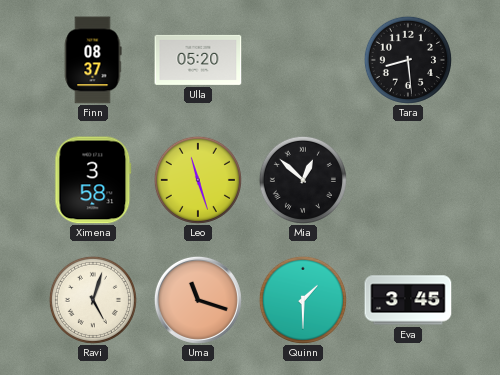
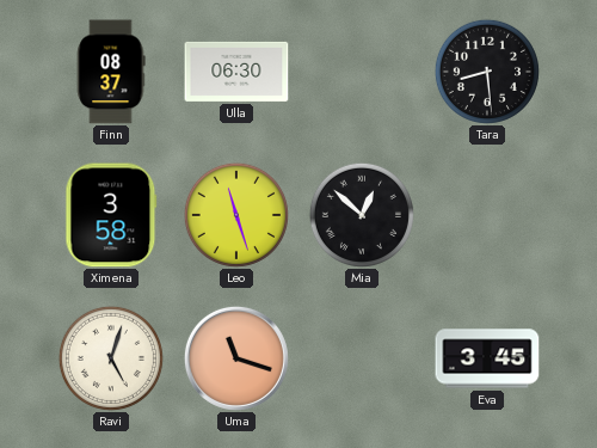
Ulla: 05:20 -> 06:30 (236, 72)
Quinn: 1:30 -> none (303, 300)
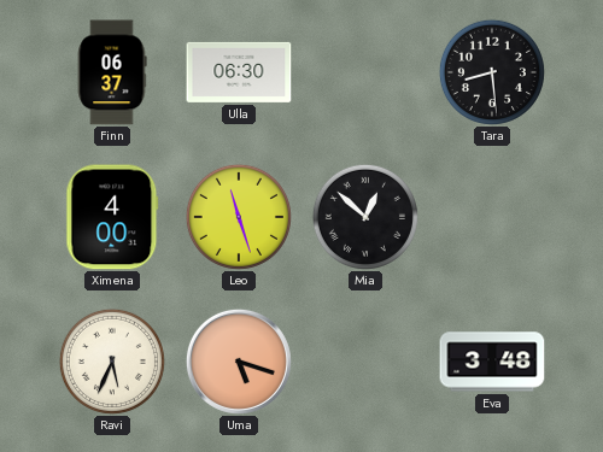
Finn: 08:37 -> 06:37 (112, 72)
Ximena: 3:58 -> 4:00 (112, 217)
Ravi: 5:03 -> 5:34 (112, 362)
Uma: 11:18 -> 5:18 (239, 362)
Eva: 3:45 -> 3:48 (492, 362)
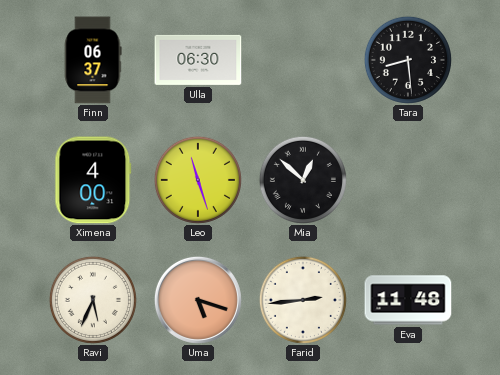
Farid: none -> 2:44 (303, 300)
Eva: 3:48 -> 11:48 (408, 300)
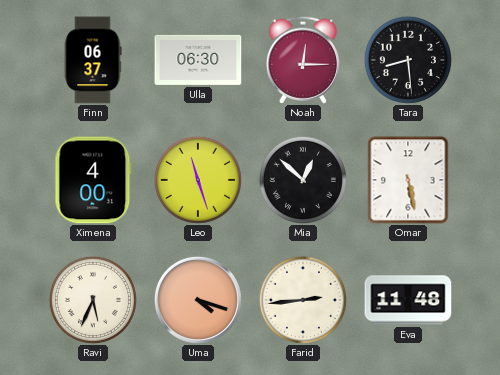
Noah: none -> 12:15 (303, 60)
Omar: none -> 5:28 (408, 180)
Uma: 5:18 -> 4:18 (198, 300)
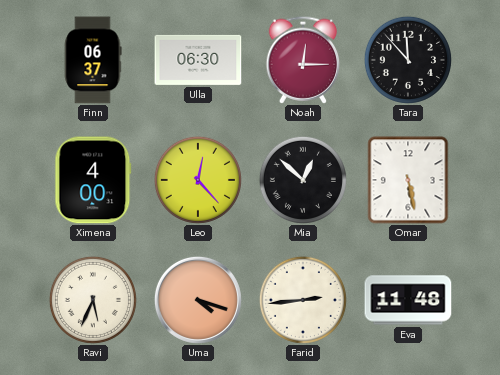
Tara: 8:29 -> 11:53 (408, 60)
Leo: 11:27 -> 12:23 (198, 180)
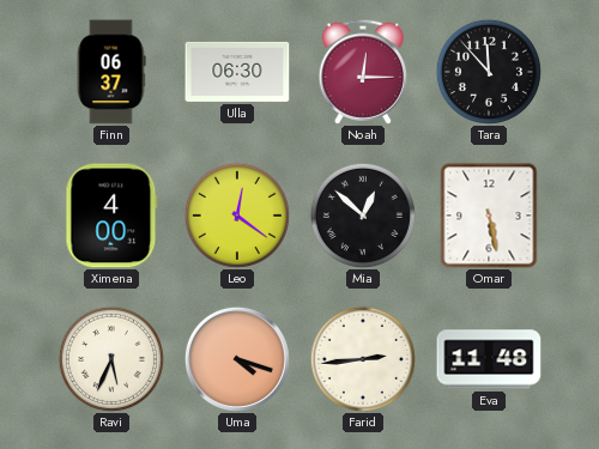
Leo: 12:23 -> 12:21 (237, 216)
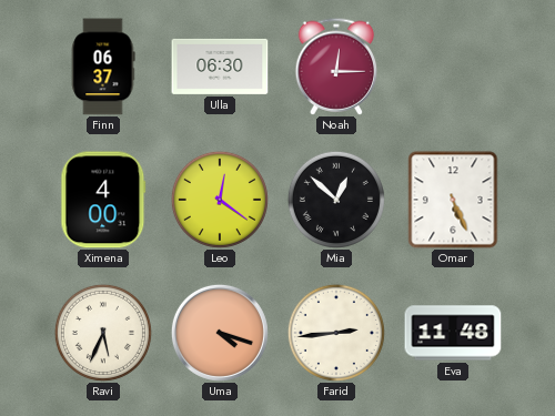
Tara: 11:53 -> none (489, 72)
Omar: 5:28 -> 5:26 (453, 200)
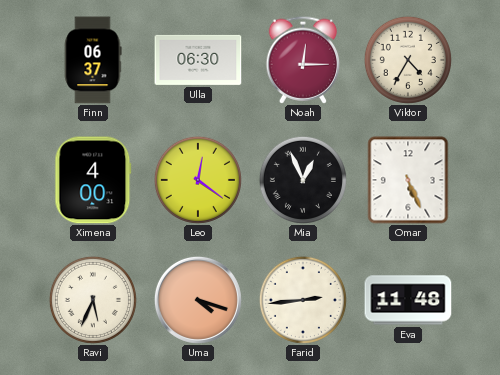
Viktor: none -> 4:35 (408, 60)
Mia: 12:52 -> 12:56 (303, 180)
